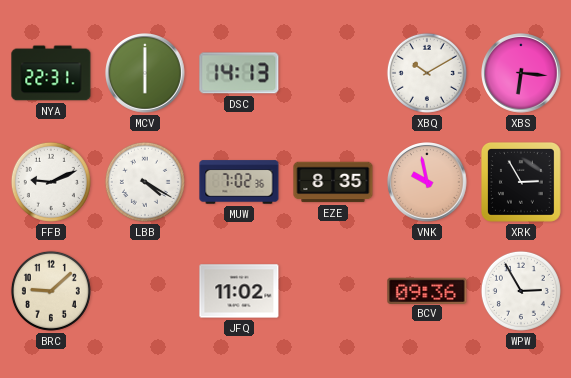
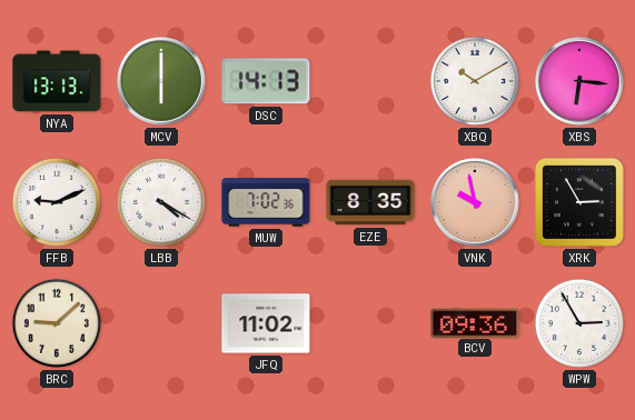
NYA: 22:31 -> 13:13 (57, 81)
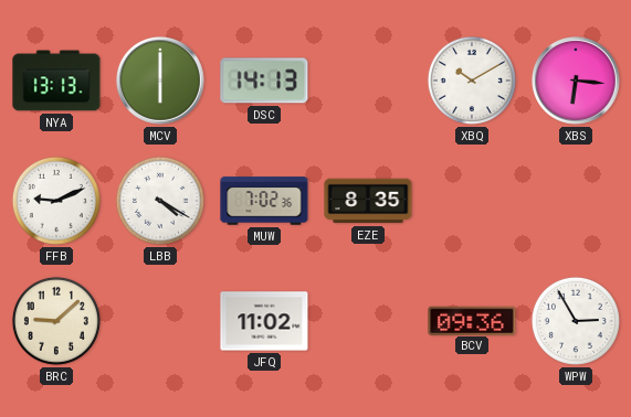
VNK: 9:58 -> none (475, 202)
XRK: 2:55 -> none (579, 202)
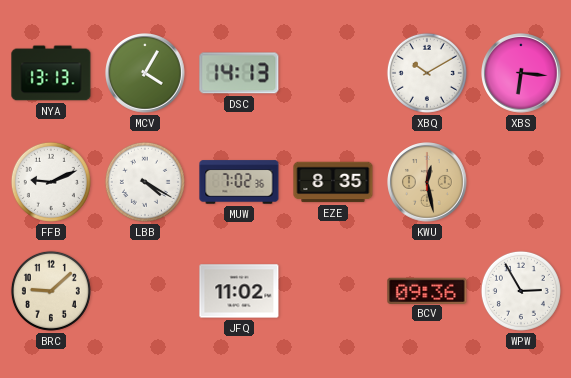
MCV: 6:00 -> 4:05 (145, 73)
KWU: none -> 12:28 (427, 182)
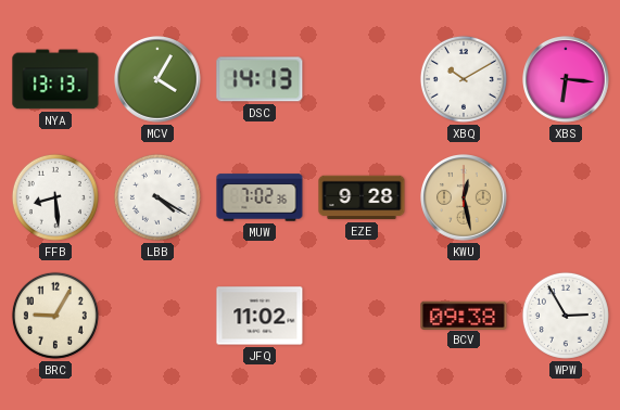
FFB: 9:11 -> 8:29 (55, 197)
EZE: 8:35 -> 9:28 (362, 197)
BRC: 9:08 -> 9:05 (55, 316)
BCV: 09:36 -> 09:38 (464, 315)
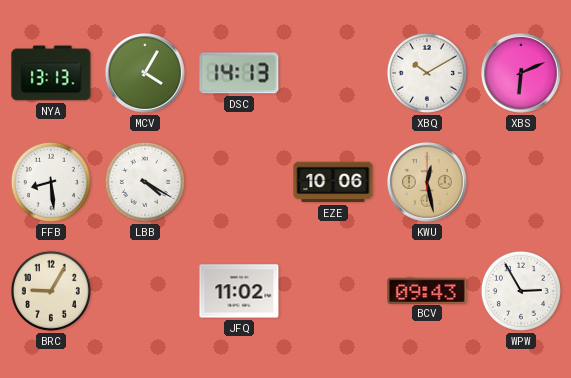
XBS: 6:16 -> 6:11 (521, 73)
MUW: 7:02 -> none (260, 197)
EZE: 9:28 -> 10:06 (333, 182)
BCV: 09:38 -> 09:43 (427, 290)
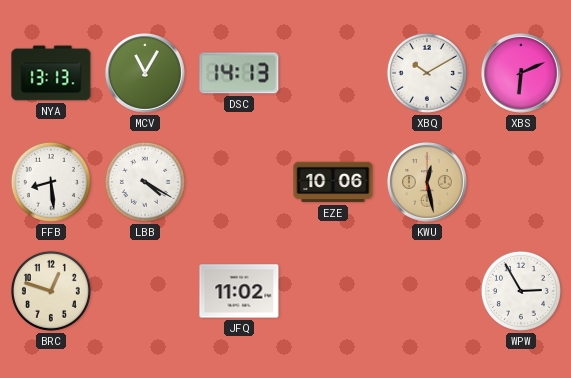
MCV: 4:05 -> 11:05 (145, 73)
BRC: 9:05 -> 12:48 (51, 291)
BCV: 09:43 -> none (427, 290)
